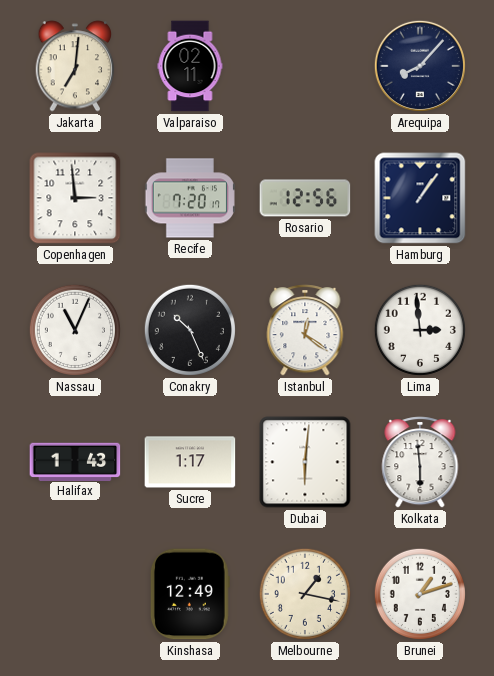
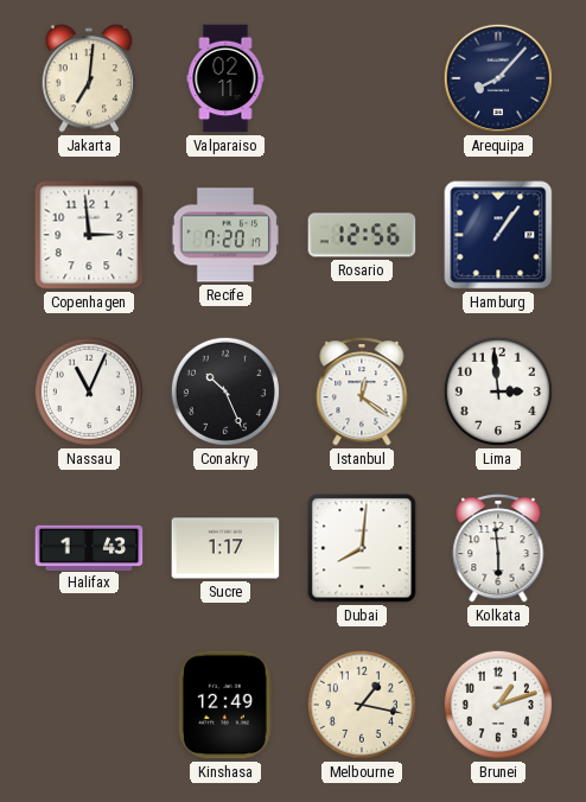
Dubai: 6:01 -> 8:01 (362, 548)
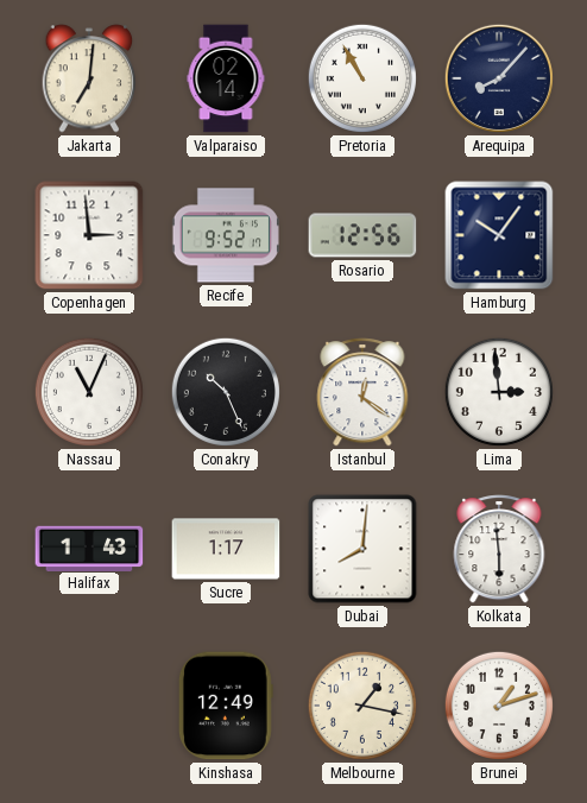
Valparaiso: 02:11 -> 02:14 (226, 78)
Pretoria: none -> 10:55 (362, 78)
Recife: 7:20 -> 9:52 (226, 235)
Hamburg: 1:06 -> 10:06 (499, 235)
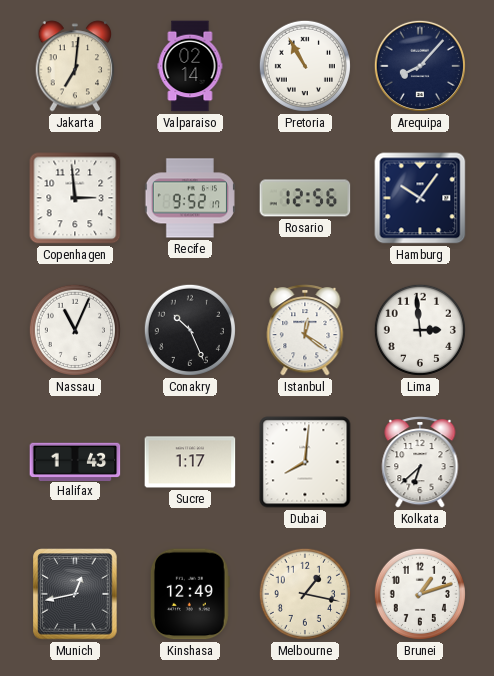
Kolkata: 5:59 -> 6:38 (420, 462)
Munich: none -> 12:43 (75, 594)
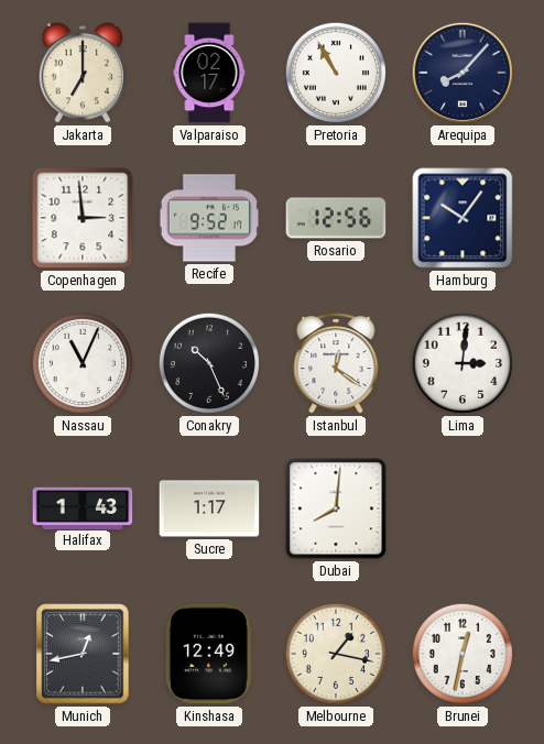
Jakarta: 7:01 -> 7:00 (83, 73)
Valparaiso: 02:14 -> 02:17 (209, 73)
Lima: 2:59 -> 3:01 (463, 363)
Kolkata: 6:38 -> none (420, 462)
Brunei: 1:12 -> 12:32 (463, 654)
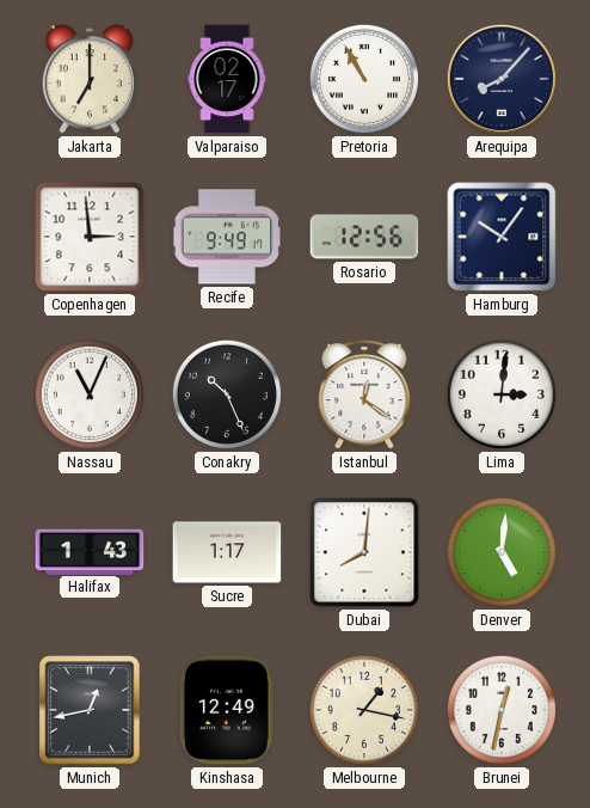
Recife: 9:52 -> 9:49 (227, 237)
Denver: none -> 5:01 (502, 552)
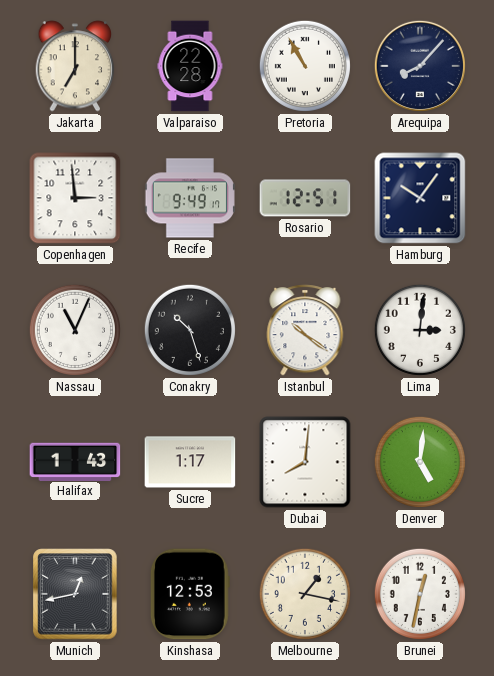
Valparaiso: 02:17 -> 22:28 (190, 66)
Rosario: 12:56 -> 12:51 (305, 198)
Conakry: 10:26 -> 10:27 (190, 330)
Istanbul: 12:21 -> 10:21 (305, 330)
Kinshasa: 12:49 -> 12:53 (190, 594)
